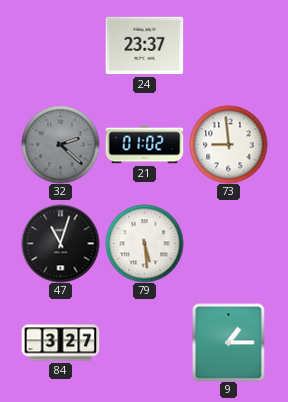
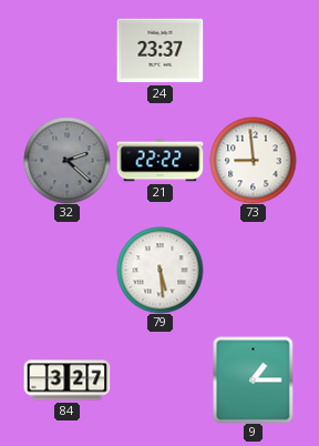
21: 01:02 -> 22:22 (159, 161)
47: 11:03 -> none (60, 243)
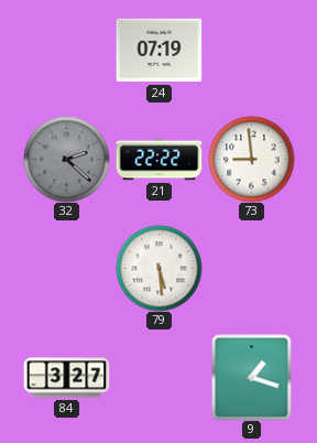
24: 23:37 -> 07:19 (158, 51)
9: 1:15 -> 1:18 (252, 377)
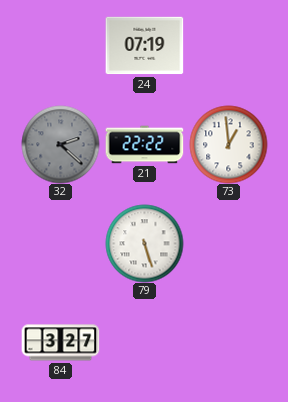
73: 8:59 -> 12:59 (228, 144)
79: 5:29 -> 5:27 (144, 243)
9: 1:18 -> none (252, 377)
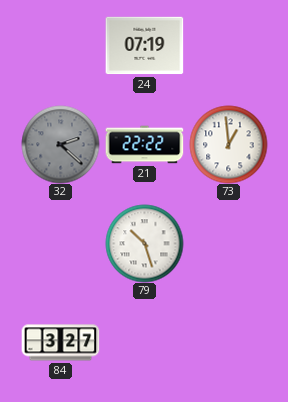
79: 5:27 -> 10:27 (144, 243)
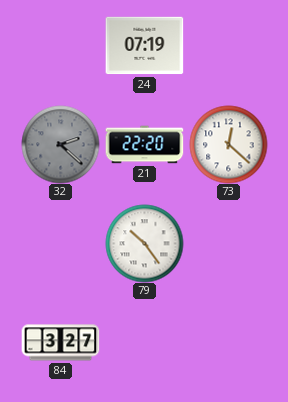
21: 22:22 -> 22:20 (144, 145)
73: 12:59 -> 12:22 (228, 144)
79: 10:27 -> 10:24 (144, 243)
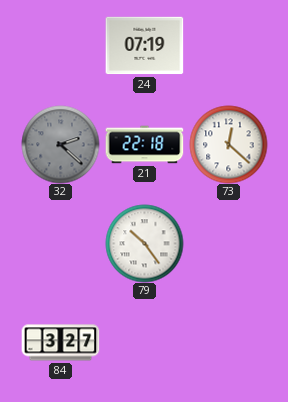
21: 22:20 -> 22:18 (144, 145)
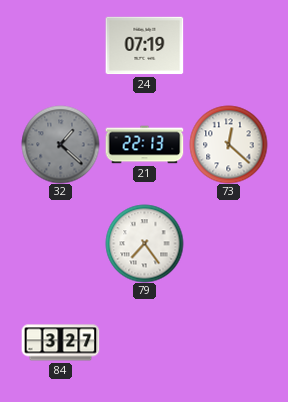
32: 2:22 -> 1:22 (60, 144)
21: 22:18 -> 22:13 (144, 145)
79: 10:24 -> 7:24 (144, 243)
